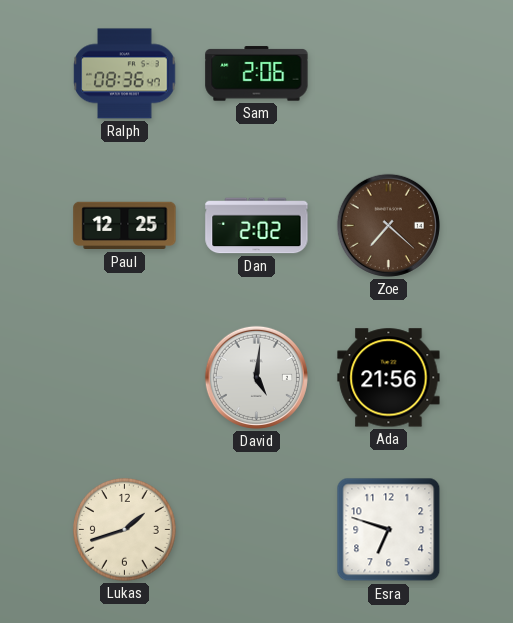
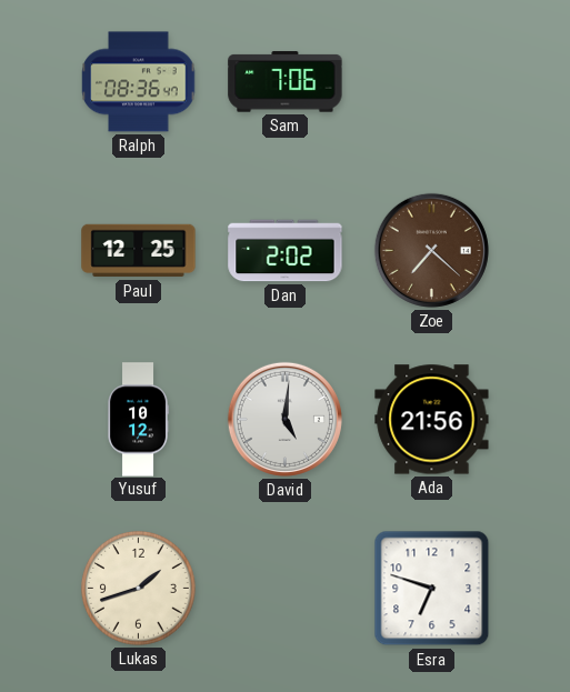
Sam: 2:06 -> 7:06 (286, 82)
Yusuf: none -> 10:12 (138, 420)
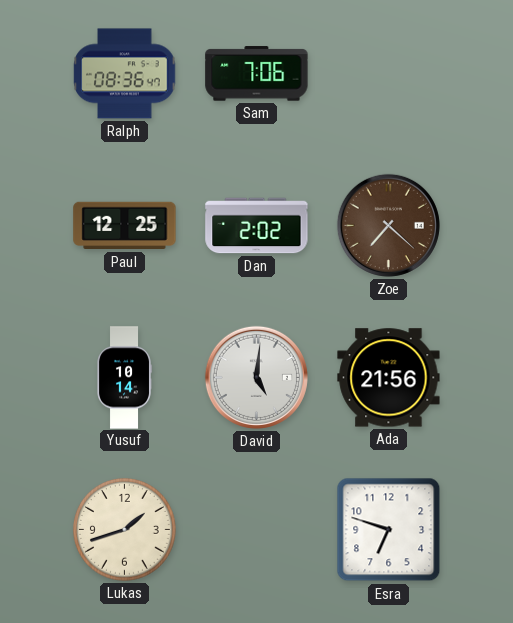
Yusuf: 10:12 -> 10:14 (124, 378)
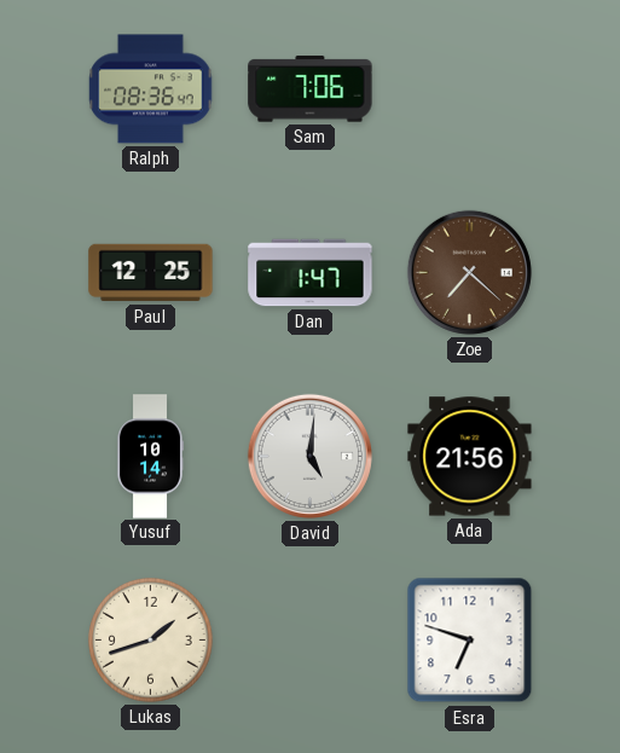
Dan: 2:02 -> 1:47 (311, 273)
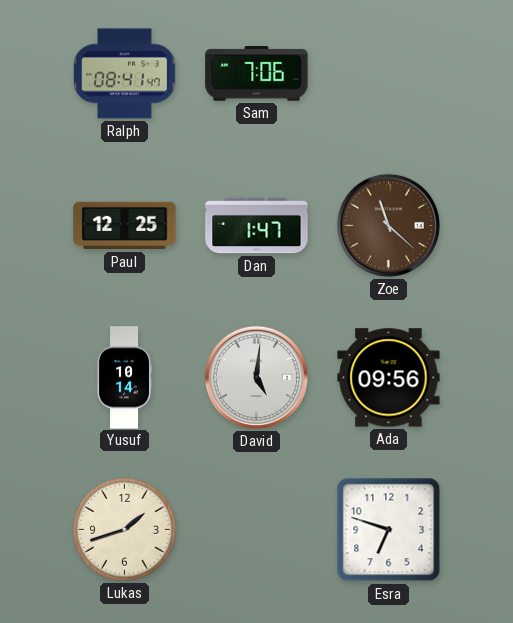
Ralph: 08:36 -> 08:41 (125, 74)
Zoe: 7:22 -> 11:22 (388, 225)
Ada: 21:56 -> 09:56 (389, 378)
